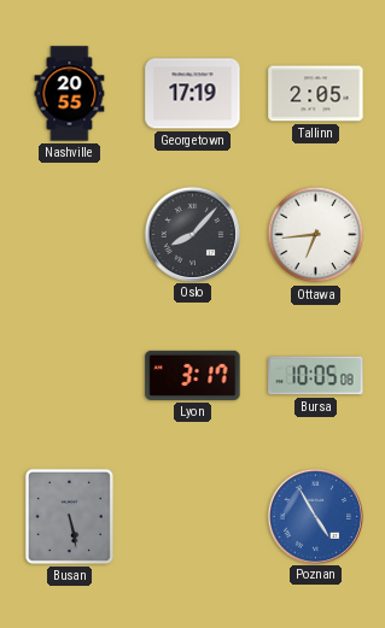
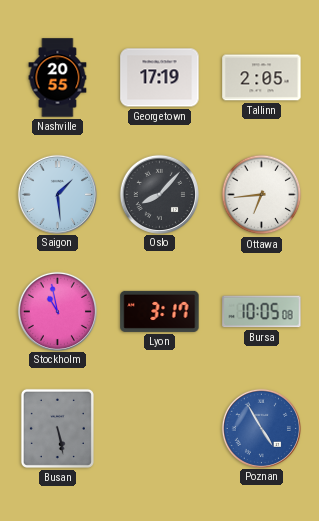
Saigon: none -> 1:29 (57, 194)
Stockholm: none -> 10:58 (57, 311)
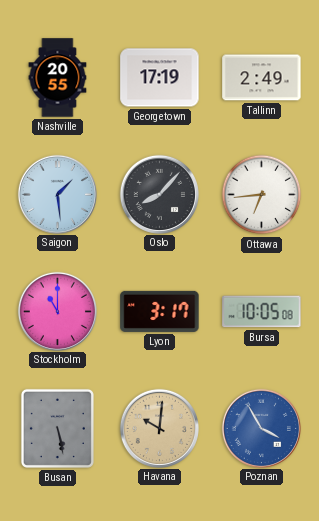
Tallinn: 2:05 -> 2:49 (262, 78)
Stockholm: 10:58 -> 11:00 (57, 311)
Havana: none -> 10:01 (159, 428)
Poznan: 4:55 -> 3:55 (261, 428)
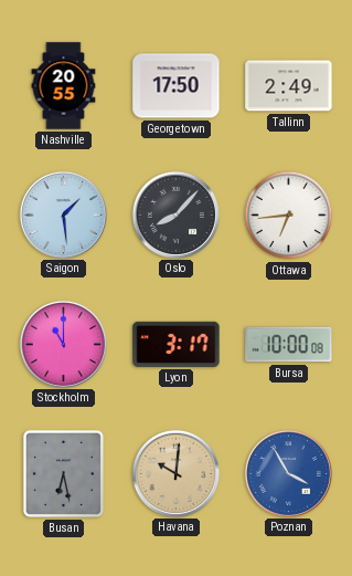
Georgetown: 17:19 -> 17:50 (177, 86)
Bursa: 10:05 -> 10:00 (289, 345)
Busan: 5:28 -> 6:28 (63, 473)
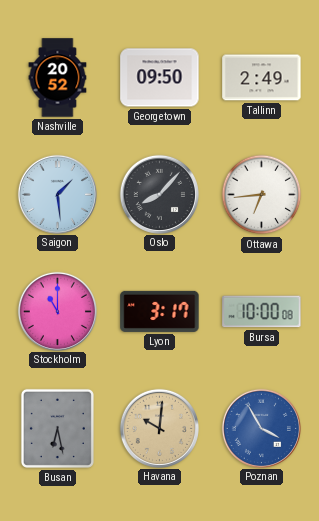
Nashville: 20:55 -> 20:52 (58, 78)
Georgetown: 17:50 -> 09:50 (160, 78)
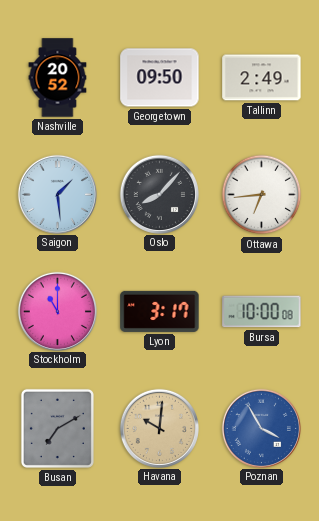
Busan: 6:28 -> 7:10 (57, 428)
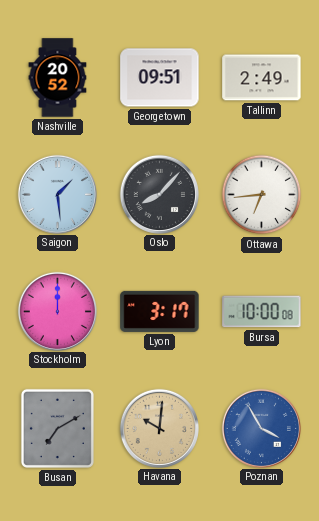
Georgetown: 09:50 -> 09:51 (160, 78)
Stockholm: 11:00 -> 12:00 (57, 311)
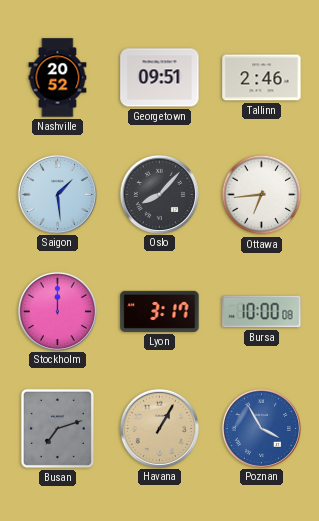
Tallinn: 2:49 -> 2:46 (262, 78)
Busan: 7:10 -> 7:12 (57, 428)
Havana: 10:01 -> 1:05 (159, 428)
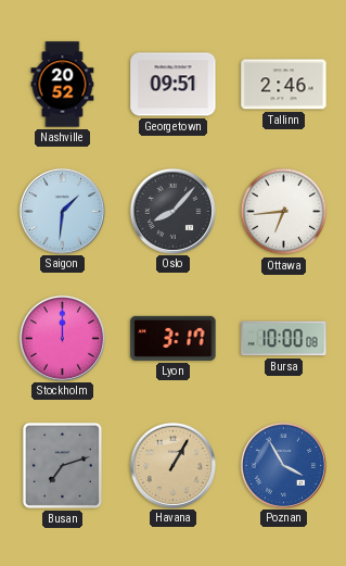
Saigon: 1:29 -> 1:31 (62, 211)
